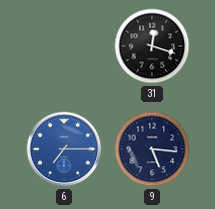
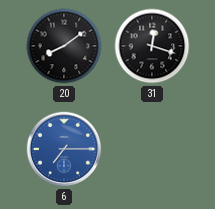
20: none -> 8:09 (64, 46)
9: 5:16 -> none (152, 149)
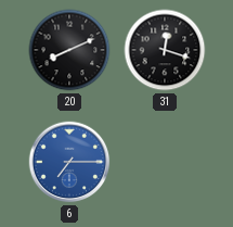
20: 8:09 -> 8:11 (69, 50)
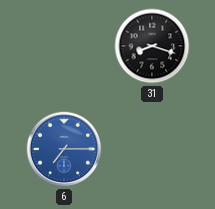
20: 8:11 -> none (69, 50)
31: 12:18 -> 8:18 (152, 46)
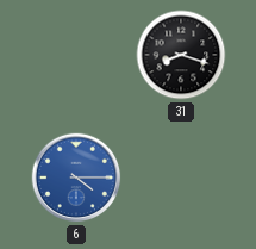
6: 7:15 -> 4:15 (76, 178)
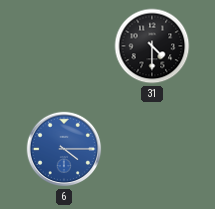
31: 8:18 -> 4:30 (152, 46)
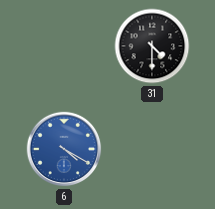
6: 4:15 -> 4:20 (64, 149)
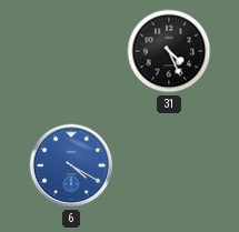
31: 4:30 -> 4:26 (169, 51)
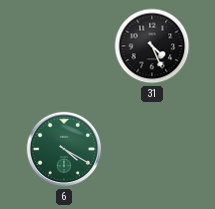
6 dial: blue -> green (64, 149)
